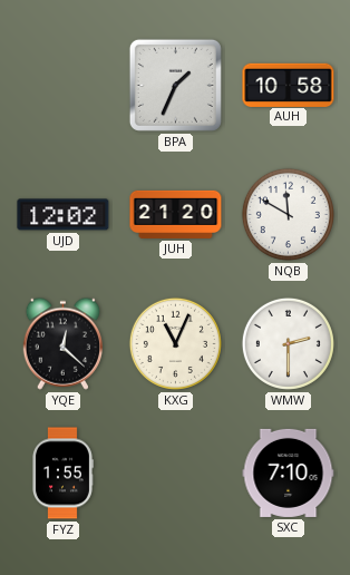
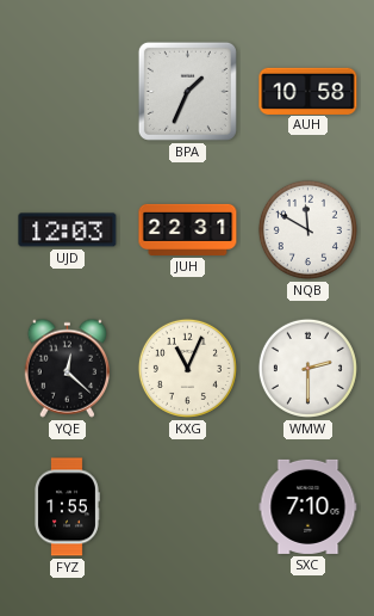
UJD: 12:02 -> 12:03 (68, 230)
JUH: 21:20 -> 22:31 (188, 229)
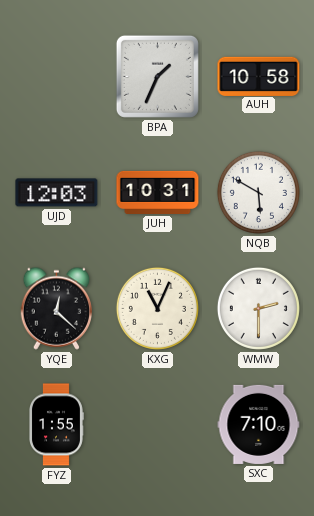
JUH: 22:31 -> 10:31 (158, 192)
NQB: 11:50 -> 5:50 (258, 192)
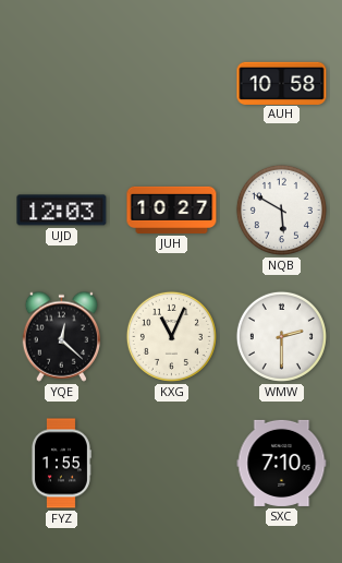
BPA: 1:34 -> none (157, 76)
JUH: 10:31 -> 10:27 (172, 209)
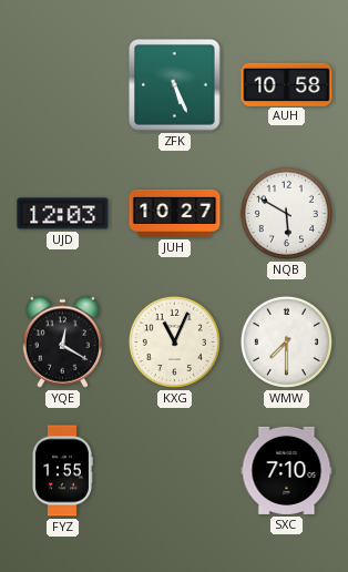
ZFK: none -> 5:26 (175, 85)
YQE: 12:22 -> 12:20 (62, 341)
WMW: 2:30 -> 7:30 (286, 341)
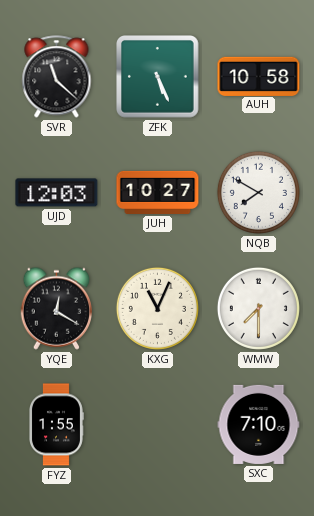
SVR: none -> 11:22 (57, 77)
NQB: 5:50 -> 7:50 (258, 192)
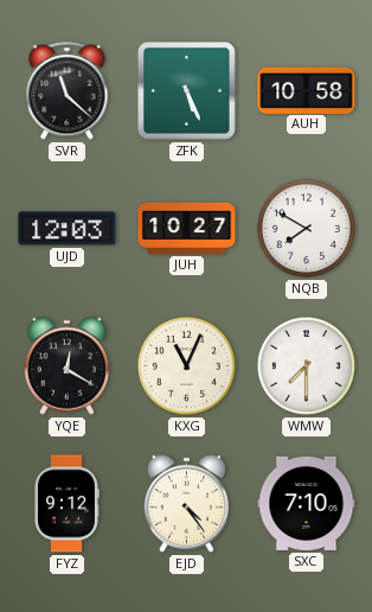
FYZ: 1:55 -> 9:12 (68, 504)
EJD: none -> 4:24 (186, 503)
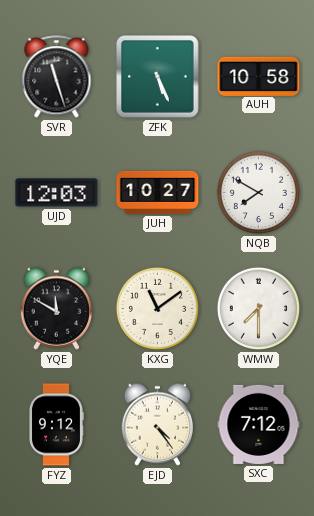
SVR: 11:22 -> 11:27 (57, 77)
YQE: 12:20 -> 11:50 (56, 308)
KXG: 11:04 -> 11:09 (157, 308)
SXC: 7:10 -> 7:12 (259, 424)
